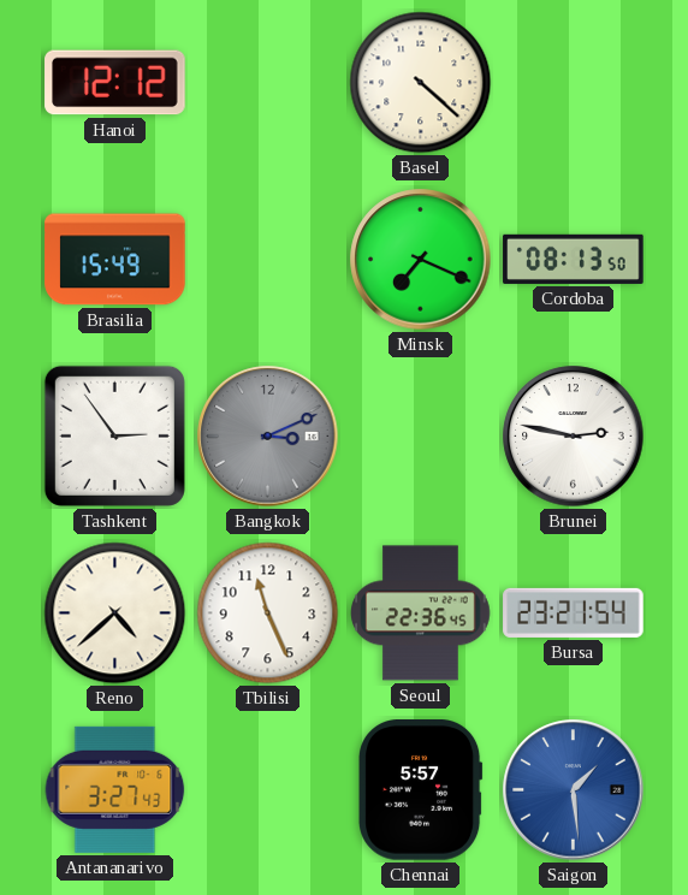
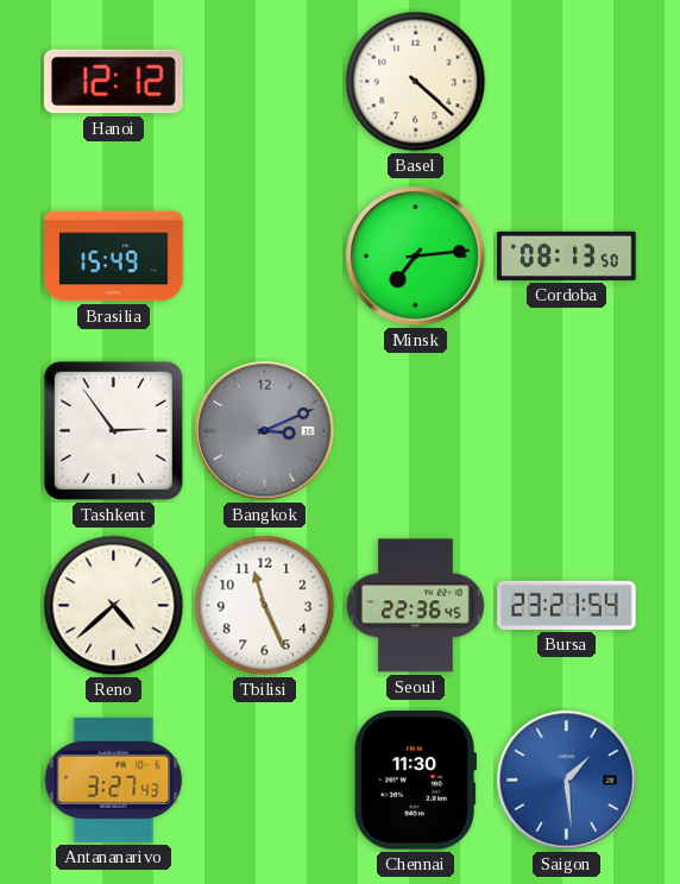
Minsk: 7:19 -> 7:14 (416, 257)
Brunei: 2:47 -> none (574, 437)
Chennai: 5:57 -> 11:30 (416, 781)
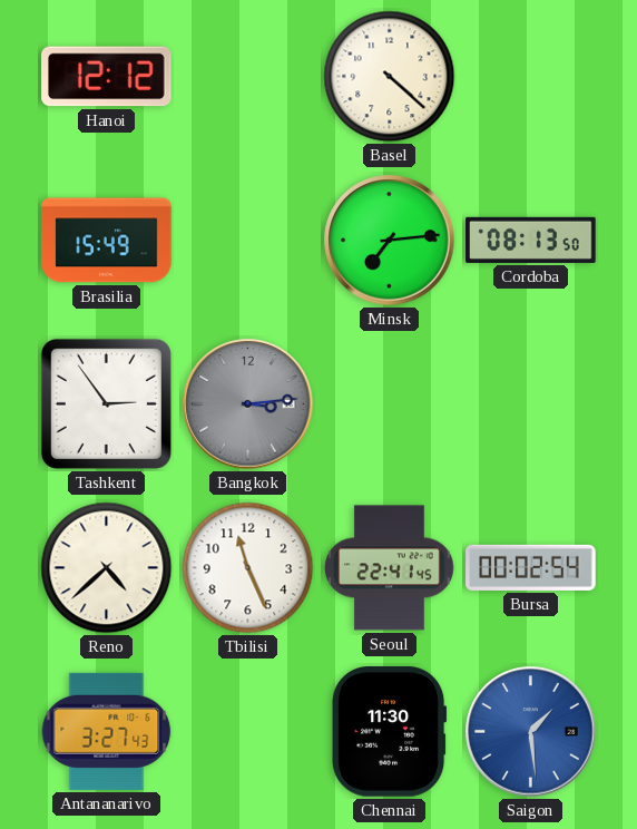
Bangkok: 3:11 -> 3:14 (248, 404)
Seoul: 22:36 -> 22:41 (390, 568)
Bursa: 23:21 -> 00:02 (531, 567)
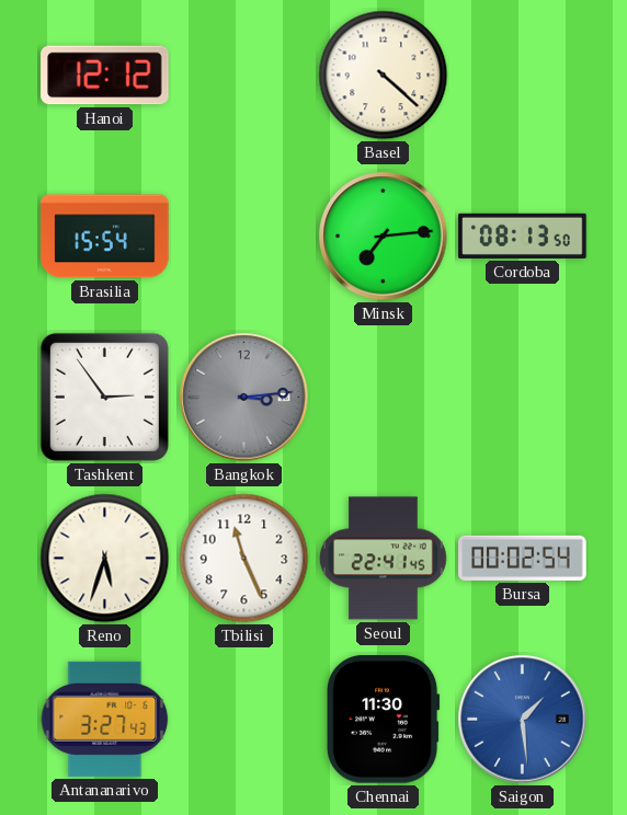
Brasilia: 15:49 -> 15:54 (105, 237)
Reno: 4:38 -> 5:33 (105, 559)
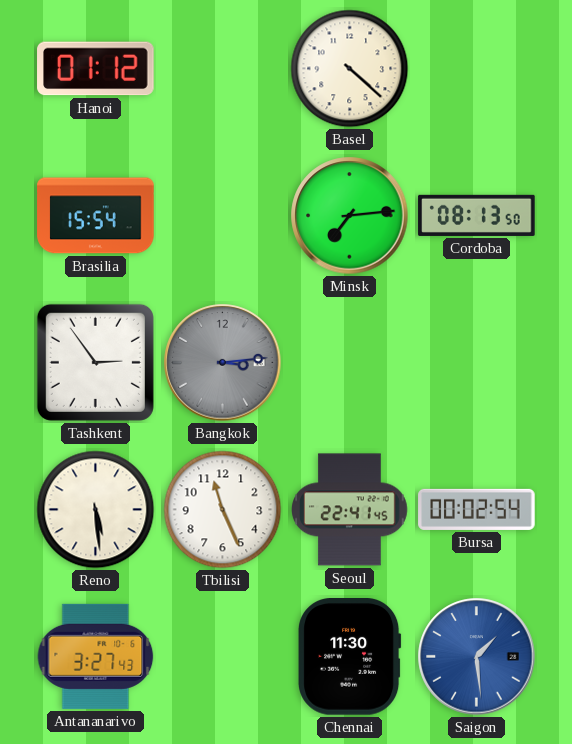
Hanoi: 12:12 -> 01:12 (96, 69)
Reno: 5:33 -> 5:29 (96, 510)
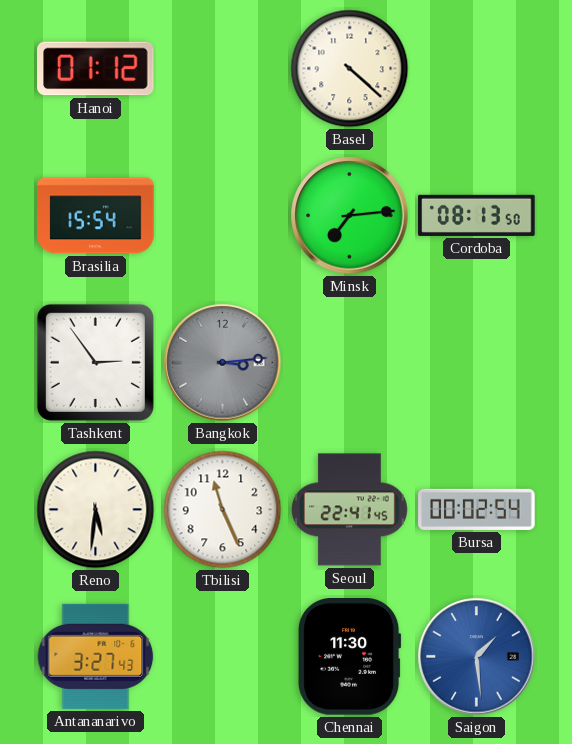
Reno: 5:29 -> 5:31 (96, 510)
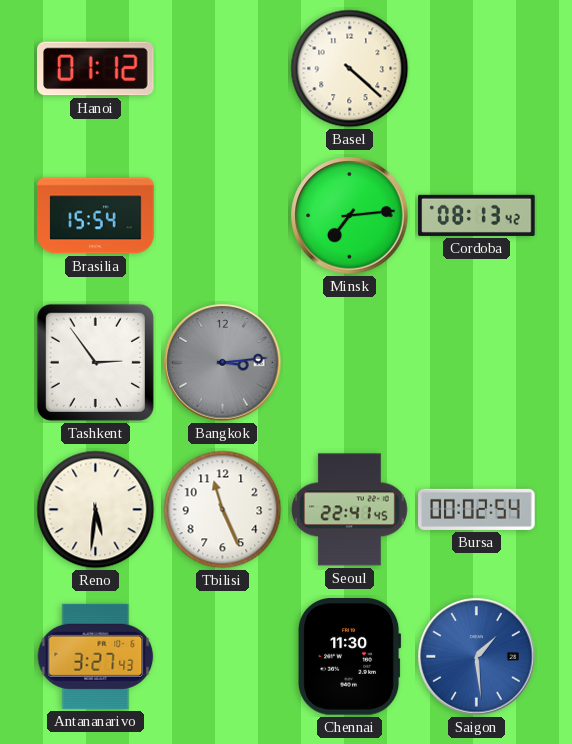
Cordoba: 08:13:50 -> 08:13:42 (477, 215)
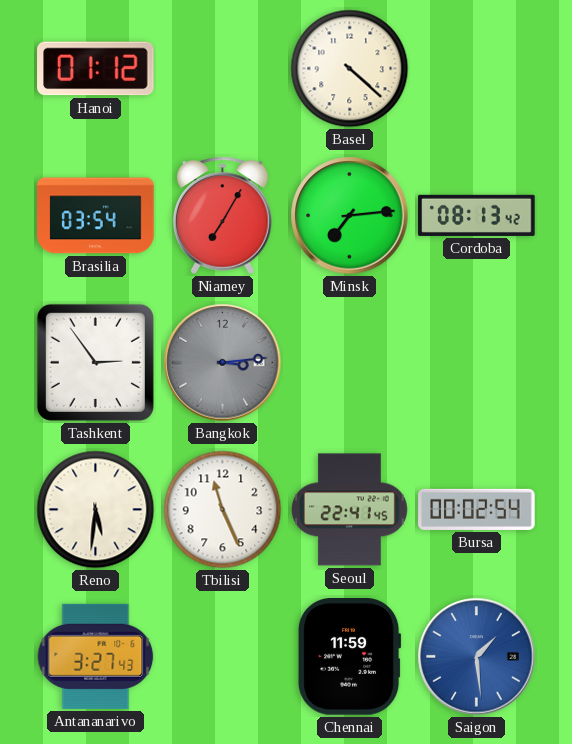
Brasilia: 15:54 -> 03:54 (96, 216)
Niamey: none -> 7:05 (223, 215)
Chennai: 11:30 -> 11:59 (350, 657)
